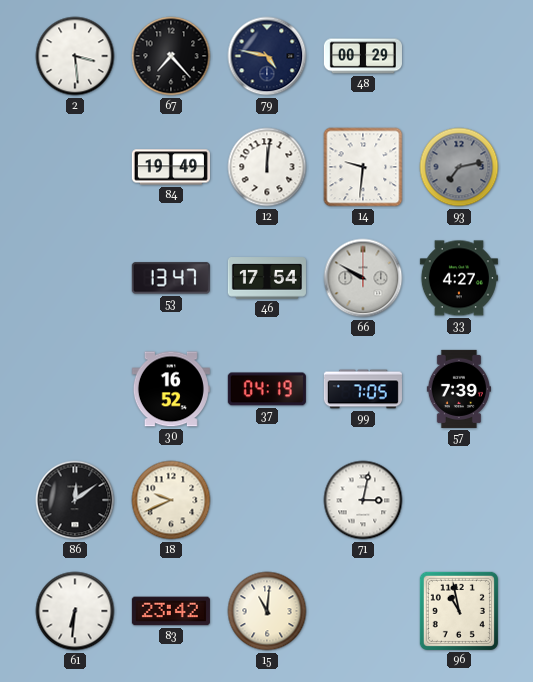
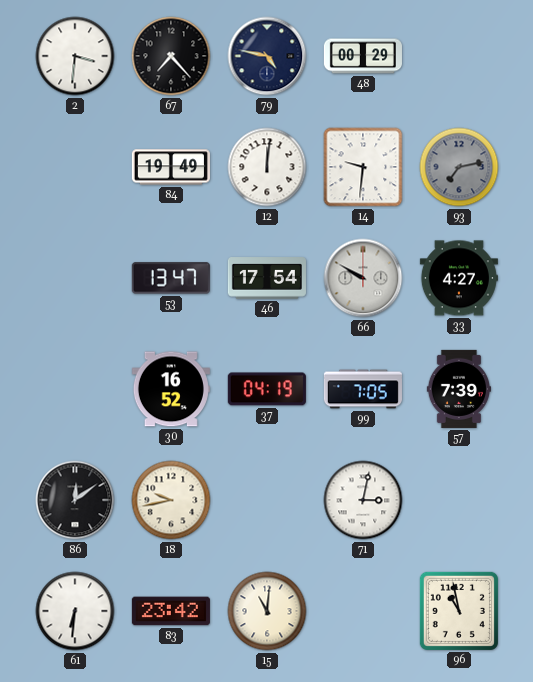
2: 3:29 -> 3:31 (75, 56)
18: 9:41 -> 9:43 (171, 500)
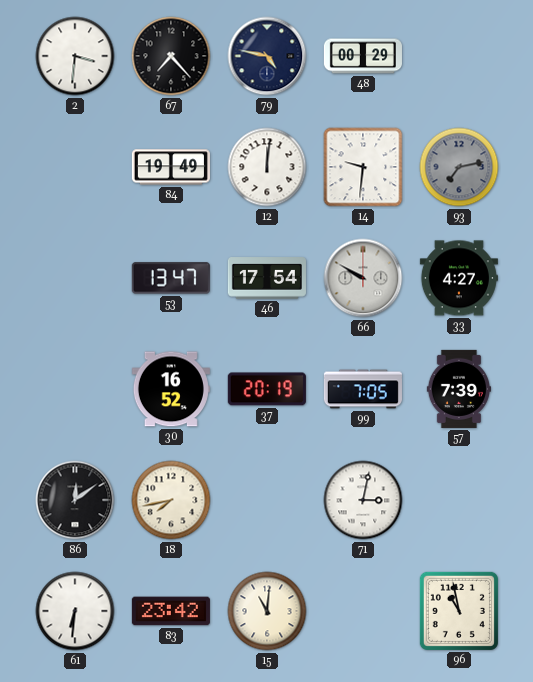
37: 04:19 -> 20:19 (267, 389)
18: 9:43 -> 7:43 (171, 500)
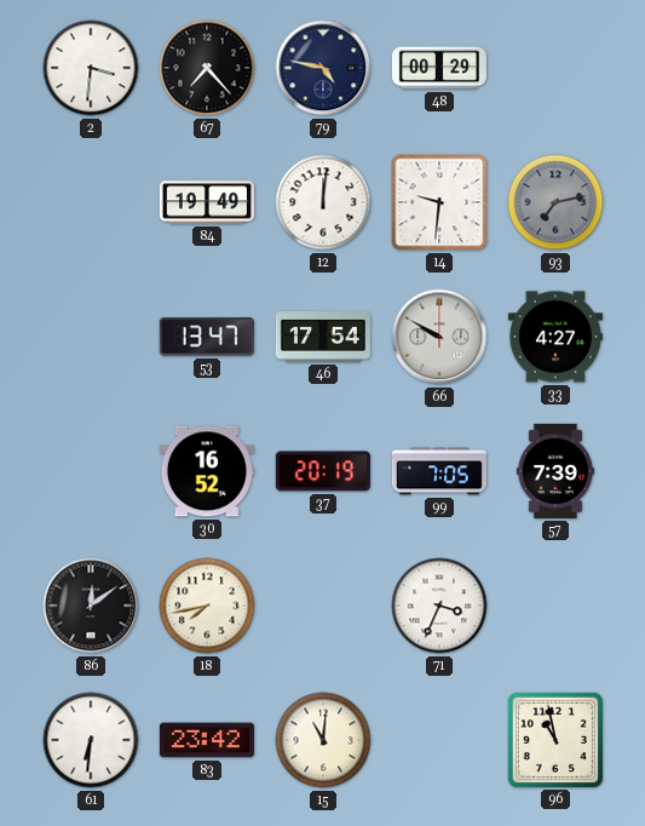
71: 3:02 -> 3:34 (439, 606)
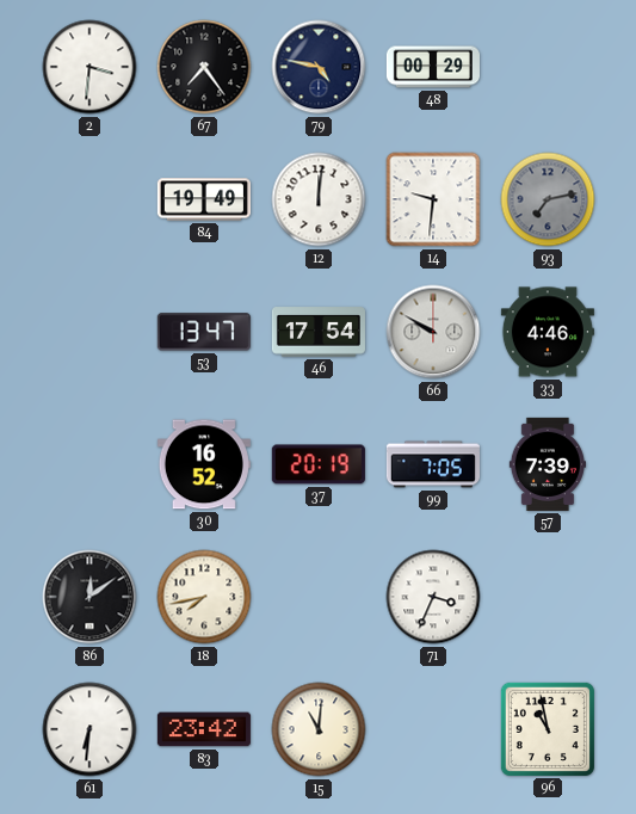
67: 7:23 -> 7:24 (204, 67)
33: 4:27 -> 4:46 (548, 332)
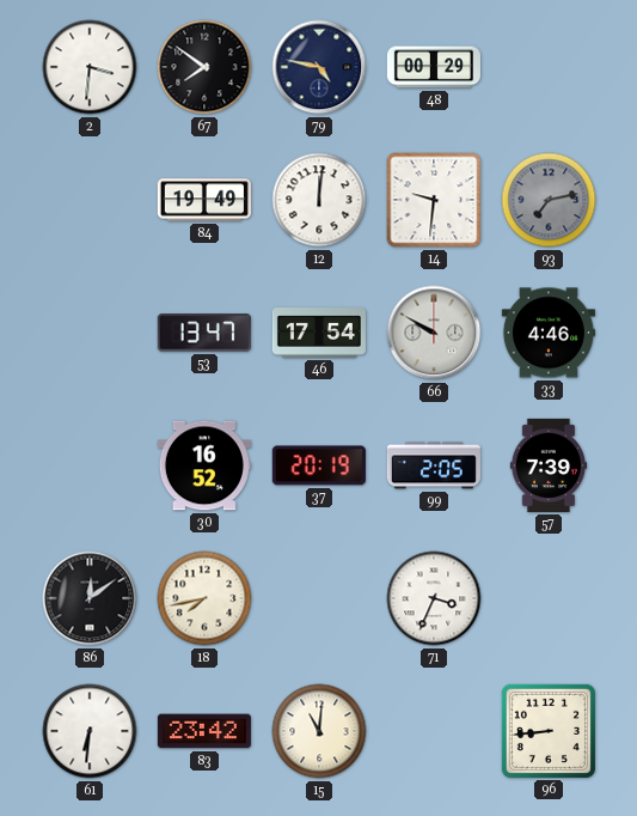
67: 7:24 -> 7:51 (204, 67)
99: 7:05 -> 2:05 (434, 465)
96: 10:58 -> 8:44 (549, 731)
